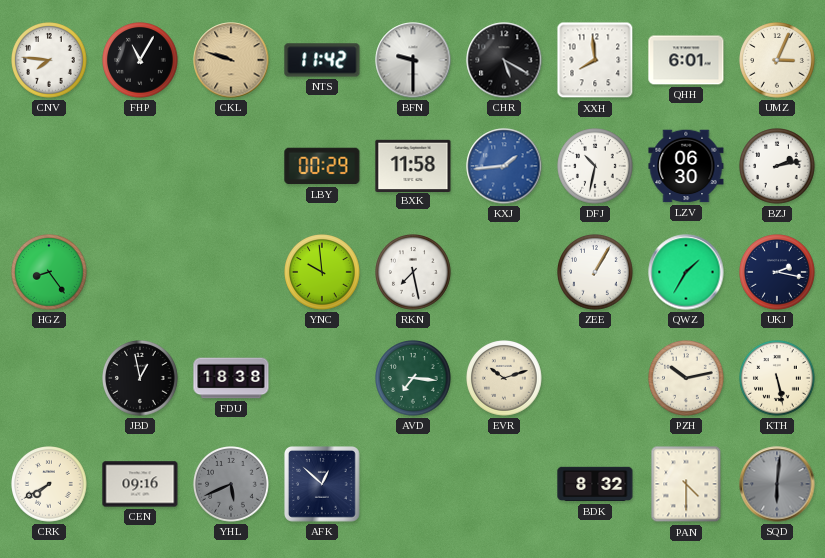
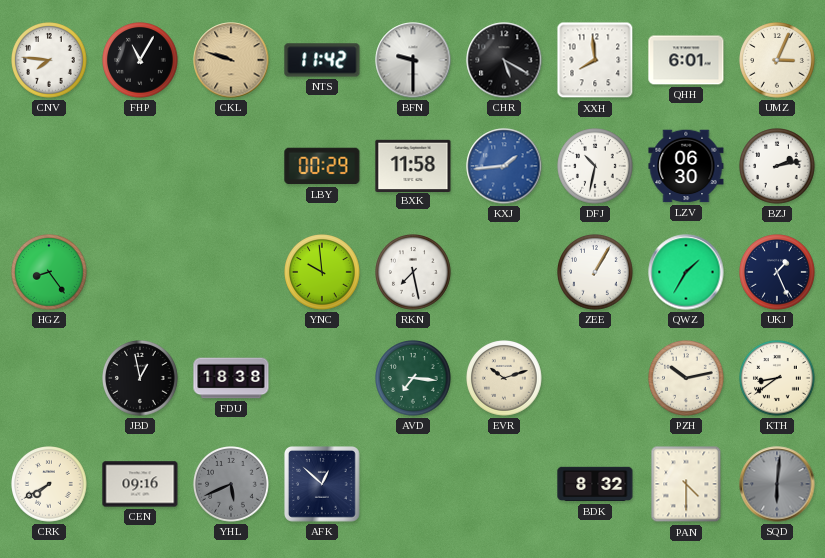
UKJ: 2:17 -> 1:26 (777, 272)
KTH: 5:28 -> 8:39 (777, 378)
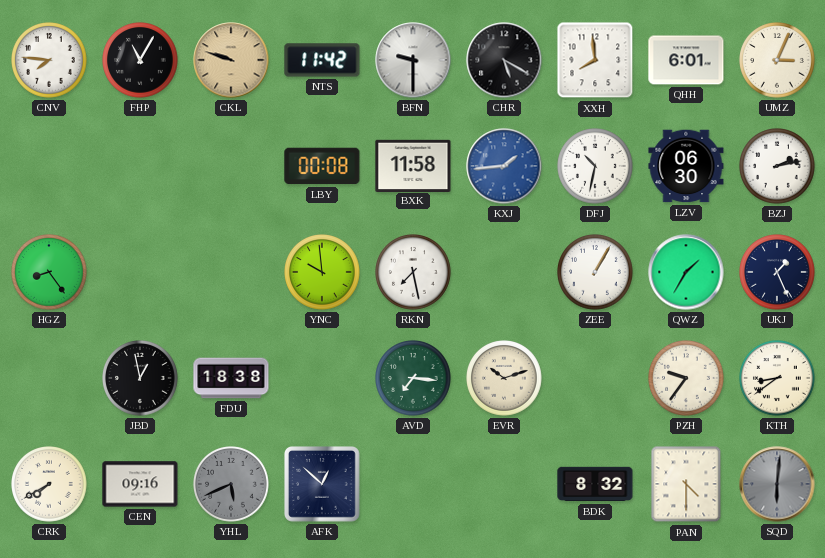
LBY: 00:29 -> 00:08 (322, 166)
PZH: 10:13 -> 9:36 (686, 378)
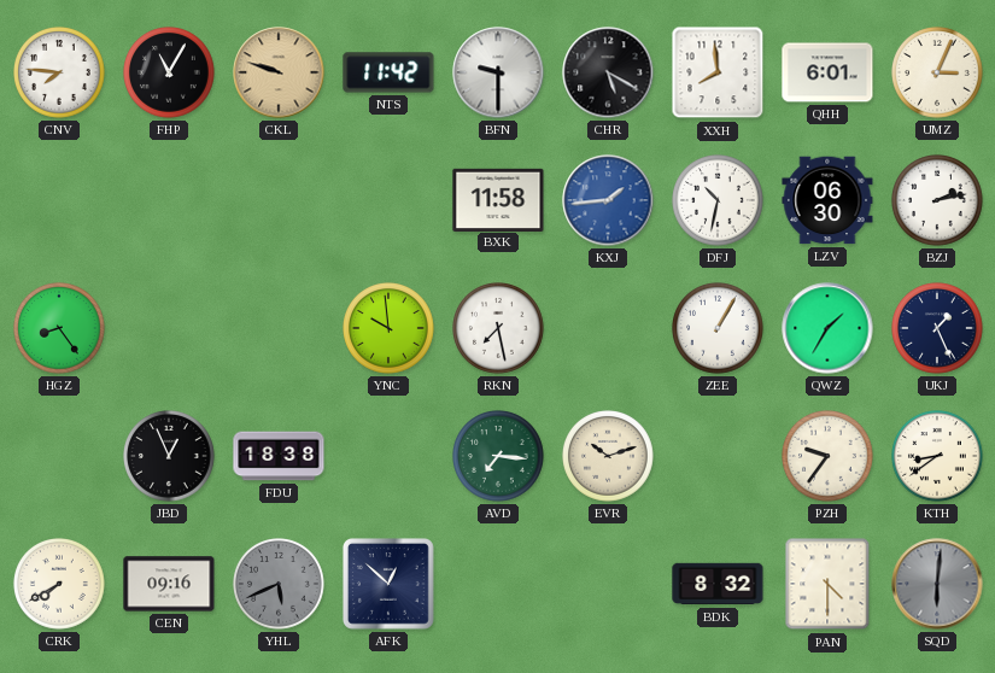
LBY: 00:08 -> none (322, 166)
JBD: 12:58 -> 12:56 (169, 456)
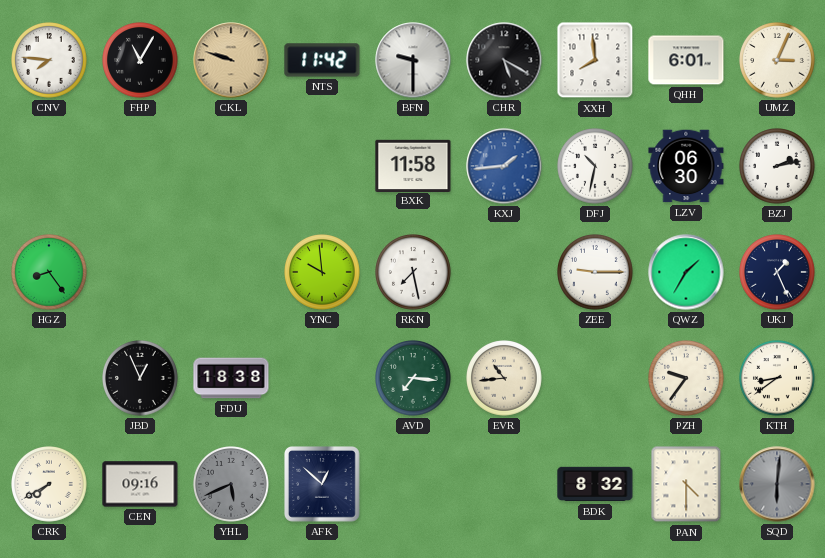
ZEE: 1:05 -> 9:15 (595, 272)
EVR: 10:12 -> 10:44 (504, 378)
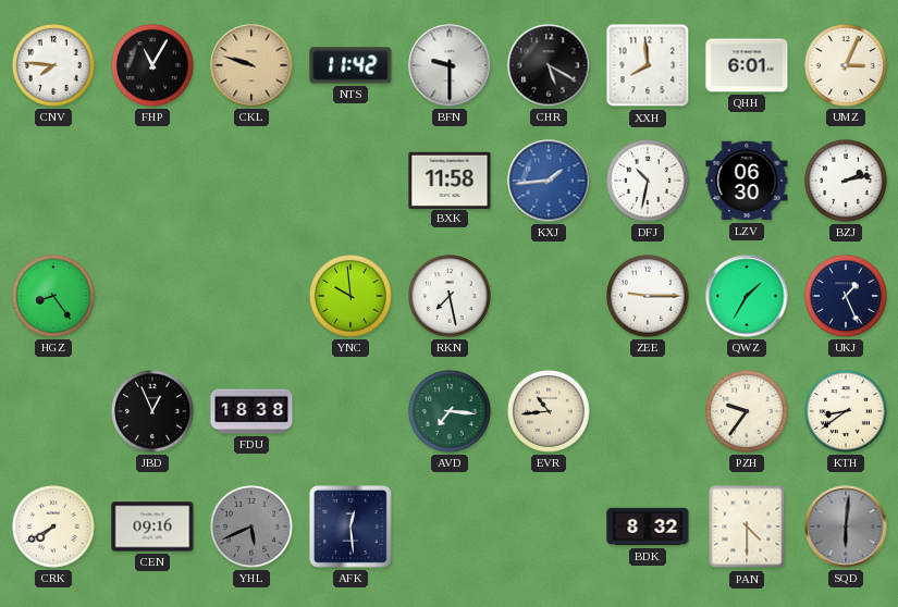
AFK: 12:52 -> 12:29 (352, 528)
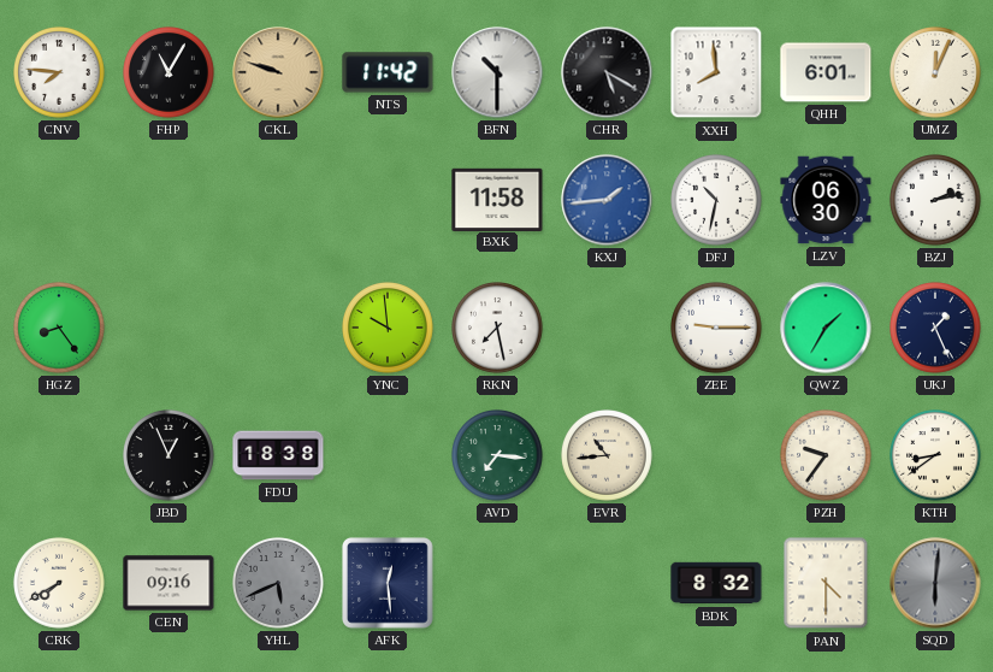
BFN: 9:30 -> 10:30 (497, 72)
UMZ: 3:04 -> 12:04 (935, 72)
